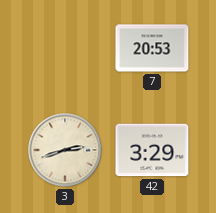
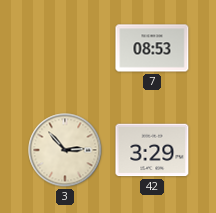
7: 20:53 -> 08:53 (152, 48)
3: 2:42 -> 2:53 (65, 150)
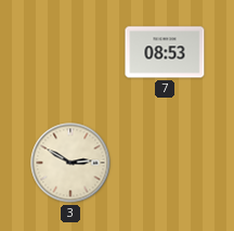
3: 2:53 -> 2:50 (70, 163)
42: 3:29 -> none (152, 150)
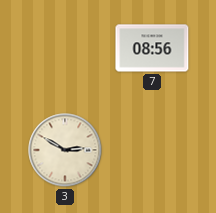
7: 08:53 -> 08:56 (152, 48)
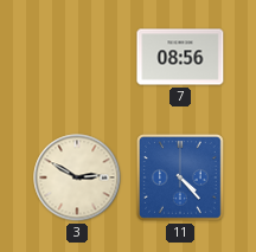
11: none -> 4:23 (180, 177)
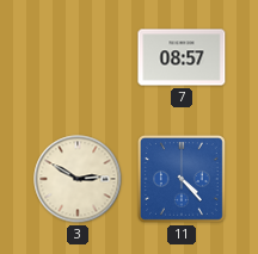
7: 08:56 -> 08:57 (182, 57)
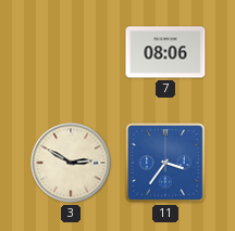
7: 08:57 -> 08:06 (165, 52)
11: 4:23 -> 3:36 (165, 163)
